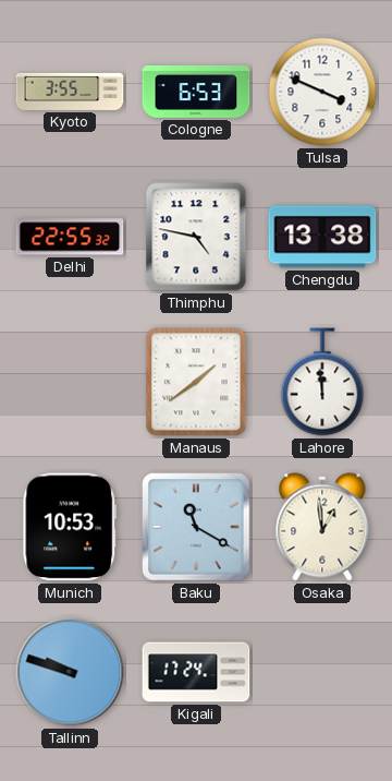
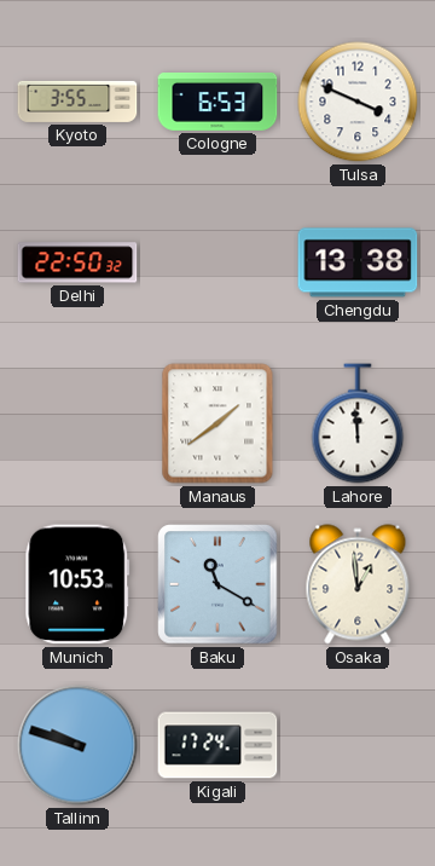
Delhi: 22:55 -> 22:50 (77, 262)
Thimphu: 4:47 -> none (196, 237)
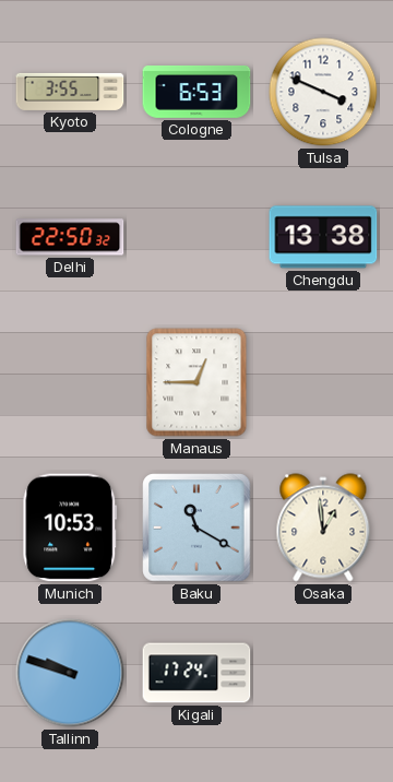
Manaus: 1:39 -> 12:45 (196, 382)
Lahore: 11:59 -> none (358, 423)
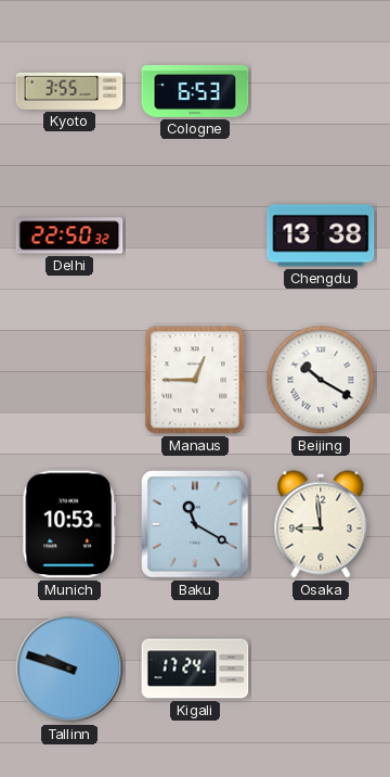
Tulsa: 3:49 -> none (323, 92)
Beijing: none -> 10:20 (321, 380)
Osaka: 12:59 -> 8:59 (321, 524)
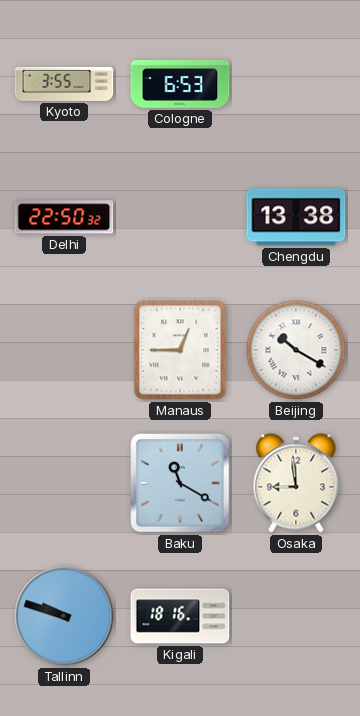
Munich: 10:53 -> none (69, 524)
Kigali: 17:24 -> 18:16 (180, 616)
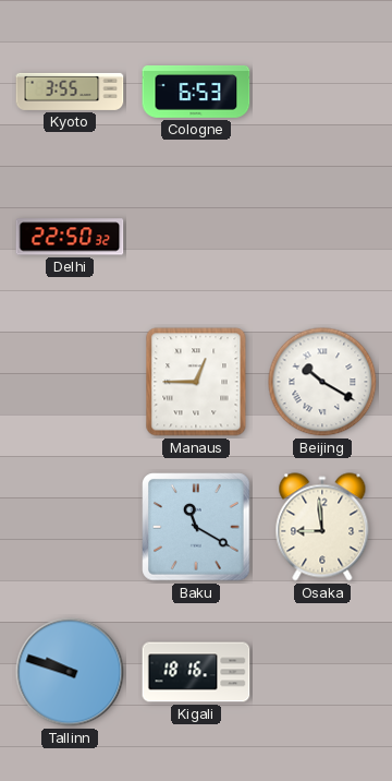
Chengdu: 13:38 -> none (296, 217)
